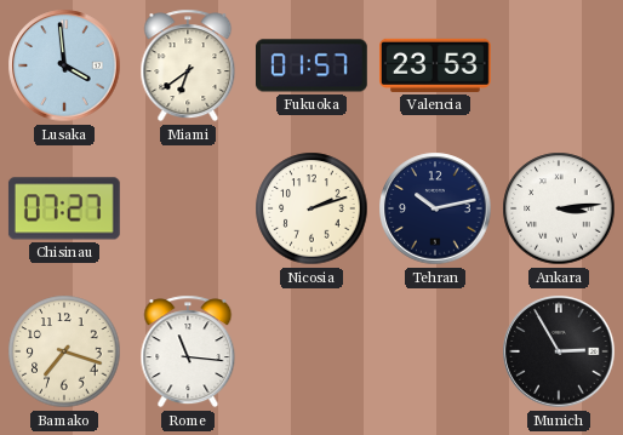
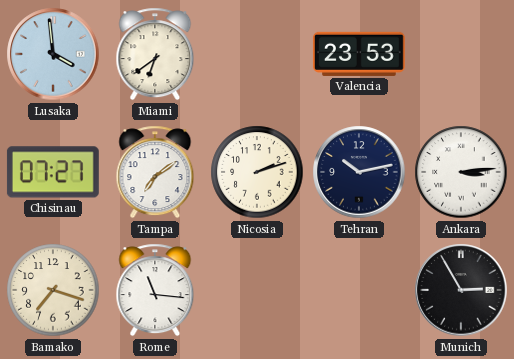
Fukuoka: 01:57 -> none (311, 65)
Tampa: none -> 7:09 (155, 172)
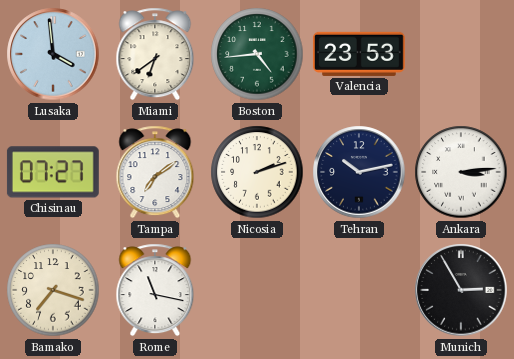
Boston: none -> 4:44 (257, 54)
Rome: 11:16 -> 11:17 (155, 290)
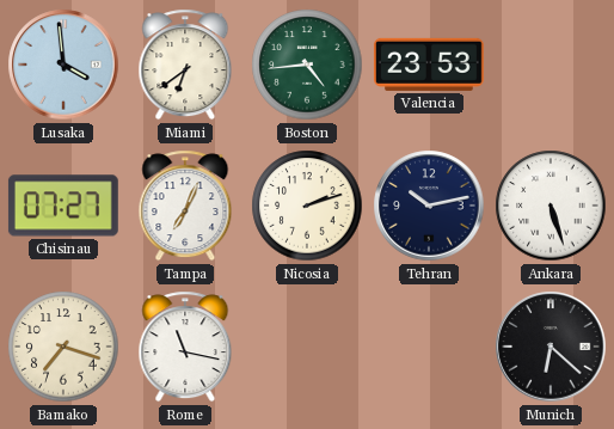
Tampa: 7:09 -> 7:04 (185, 206)
Ankara: 3:14 -> 5:27 (551, 206)
Munich: 2:55 -> 6:22 (551, 347)
